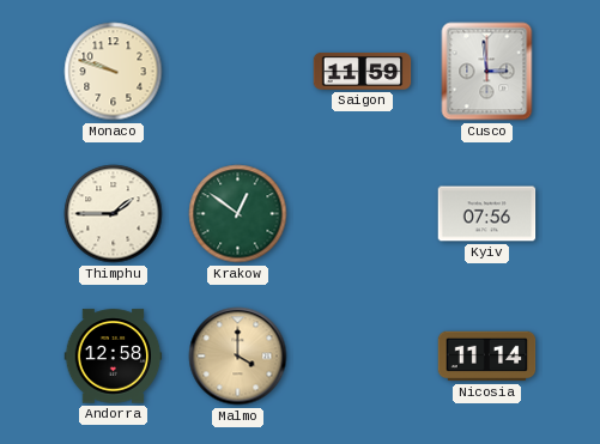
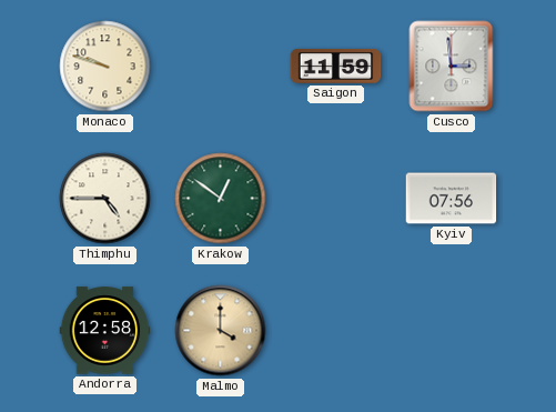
Thimphu: 1:45 -> 4:45 (105, 199)
Nicosia: 11:14 -> none (487, 357)
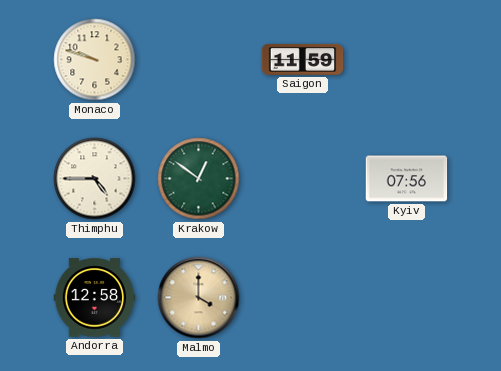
Cusco: 2:59 -> none (452, 67)
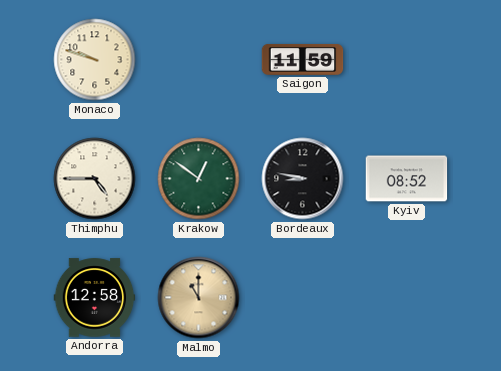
Bordeaux: none -> 8:47 (303, 179)
Kyiv: 07:56 -> 08:52 (407, 179)
Malmo: 4:00 -> 11:00 (199, 298)
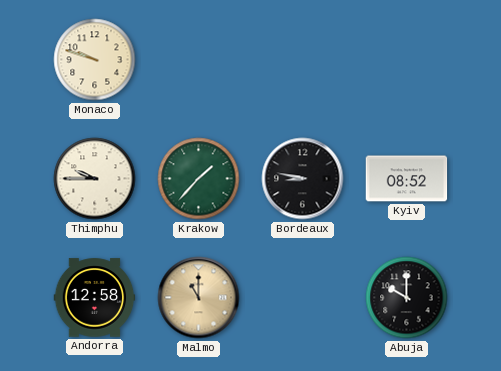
Saigon: 11:59 -> none (303, 59)
Thimphu: 4:45 -> 9:45 (95, 179)
Krakow: 12:51 -> 1:37 (199, 179)
Abuja: none -> 10:00 (407, 298)
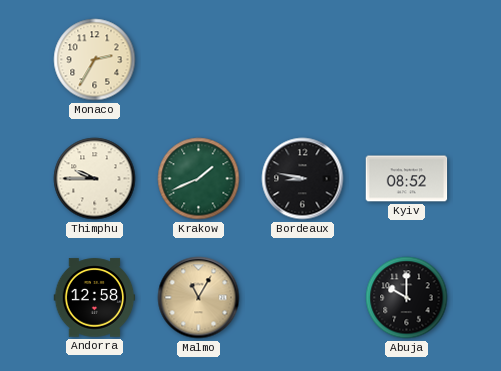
Monaco: 9:48 -> 2:35 (95, 60)
Krakow: 1:37 -> 1:41 (199, 179)
Malmo: 11:00 -> 11:05 (199, 298)
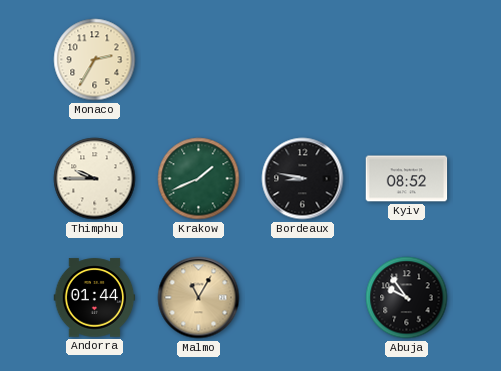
Andorra: 12:58 -> 01:44 (95, 298)
Abuja: 10:00 -> 9:54 (407, 298)
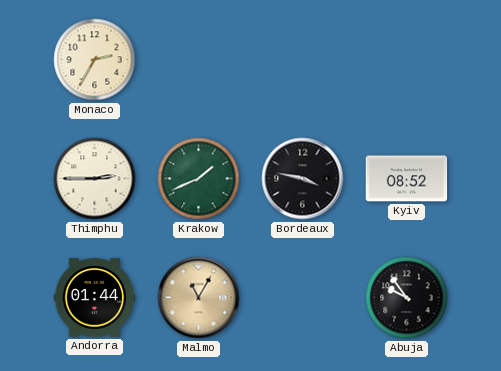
Thimphu: 9:45 -> 2:45 (95, 179)
Bordeaux: 8:47 -> 3:47 (303, 179)
